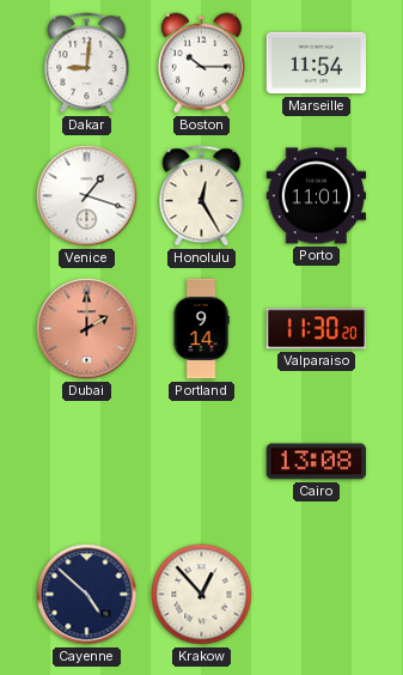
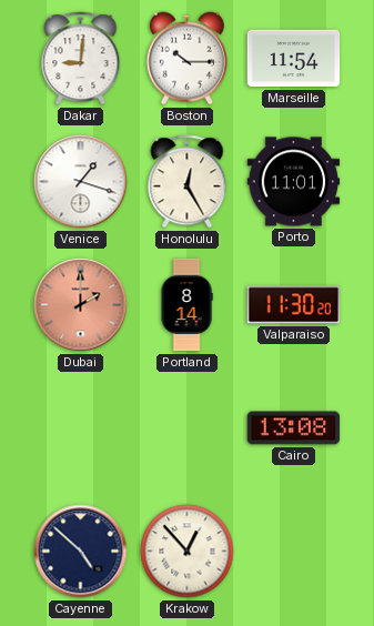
Portland: 9:14 -> 8:14 (186, 305)
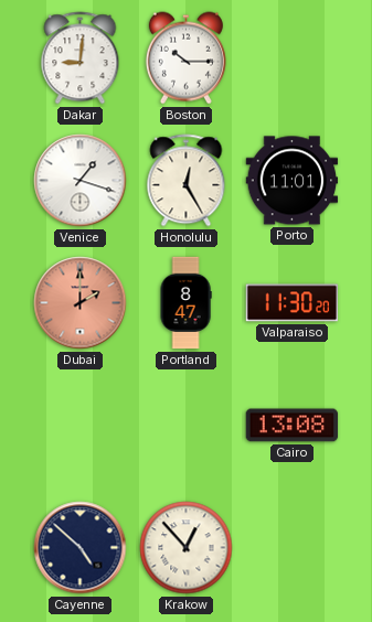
Marseille: 11:54 -> none (294, 59)
Portland: 8:14 -> 8:47 (185, 303)
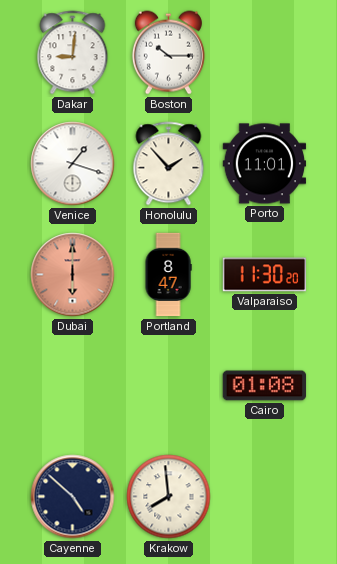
Honolulu: 12:25 -> 1:53 (169, 164)
Dubai: 2:00 -> 6:00 (73, 275)
Cairo: 13:08 -> 01:08 (265, 386)
Krakow: 12:53 -> 7:59 (169, 497)
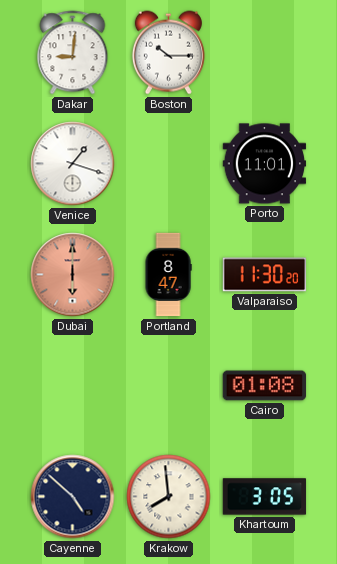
Honolulu: 1:53 -> none (169, 164)
Khartoum: none -> 3:05 (265, 497)
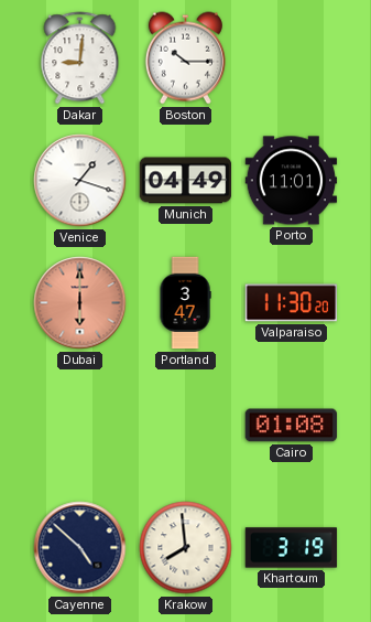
Munich: none -> 04:49 (186, 181)
Portland: 8:47 -> 3:47 (185, 303)
Khartoum: 3:05 -> 3:19 (292, 548)
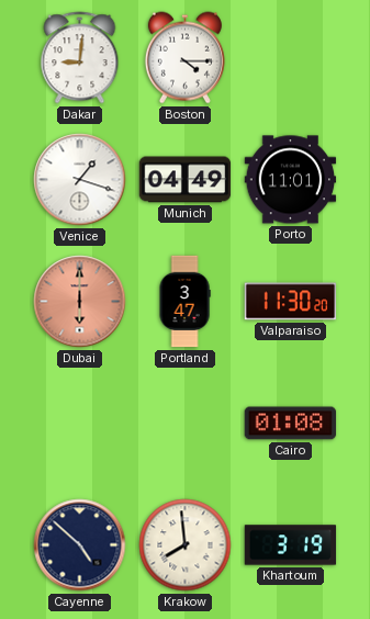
Boston: 10:15 -> 4:15 (184, 58)
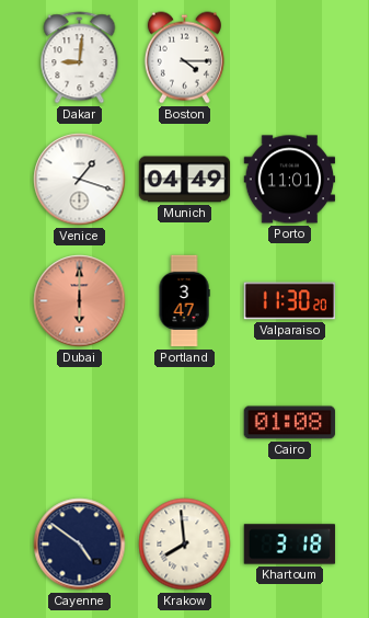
Cayenne: 4:52 -> 4:51 (80, 545)
Khartoum: 3:19 -> 3:18 (290, 545)
